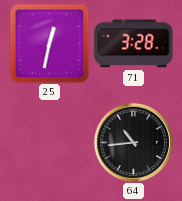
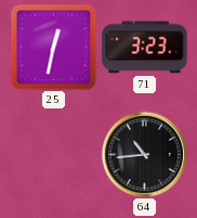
71: 3:28 -> 3:23 (145, 48)
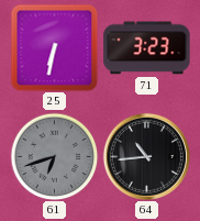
25: 12:32 -> 6:32 (54, 47)
61: none -> 6:42 (54, 156)
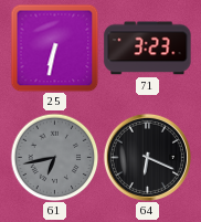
61: 6:42 -> 6:43 (54, 157)
64: 10:44 -> 6:19 (147, 157)
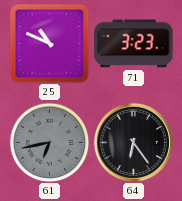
25: 6:32 -> 10:49 (49, 43)
64: 6:19 -> 6:24 (133, 142)
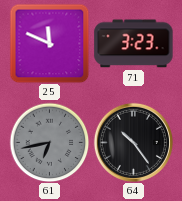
25: 10:49 -> 11:49 (49, 43)
64: 6:24 -> 10:24 (133, 142)
